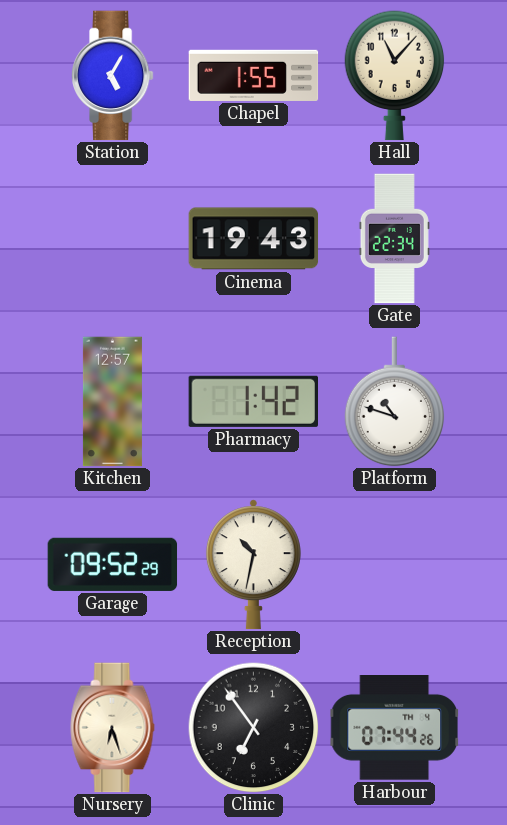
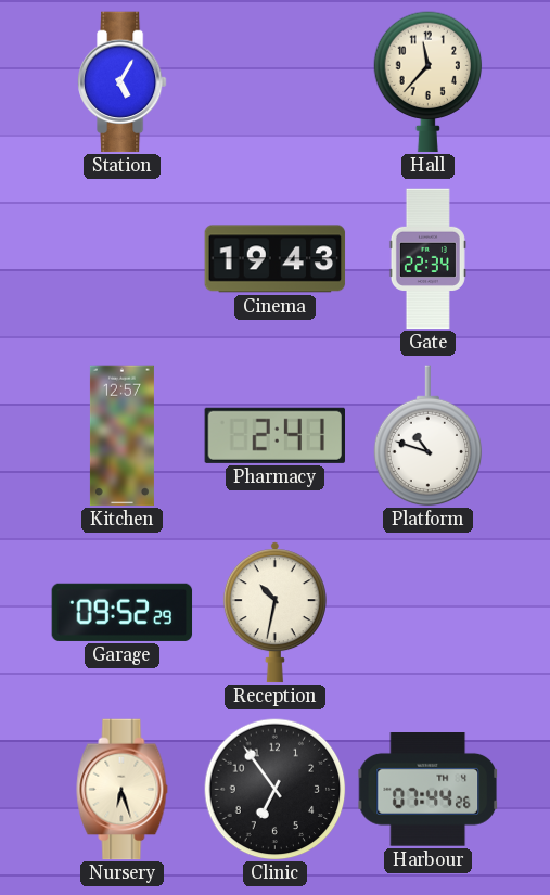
Chapel: 1:55 -> none (254, 75)
Hall: 11:07 -> 11:37 (429, 82)
Pharmacy: 1:42 -> 2:41 (274, 435)
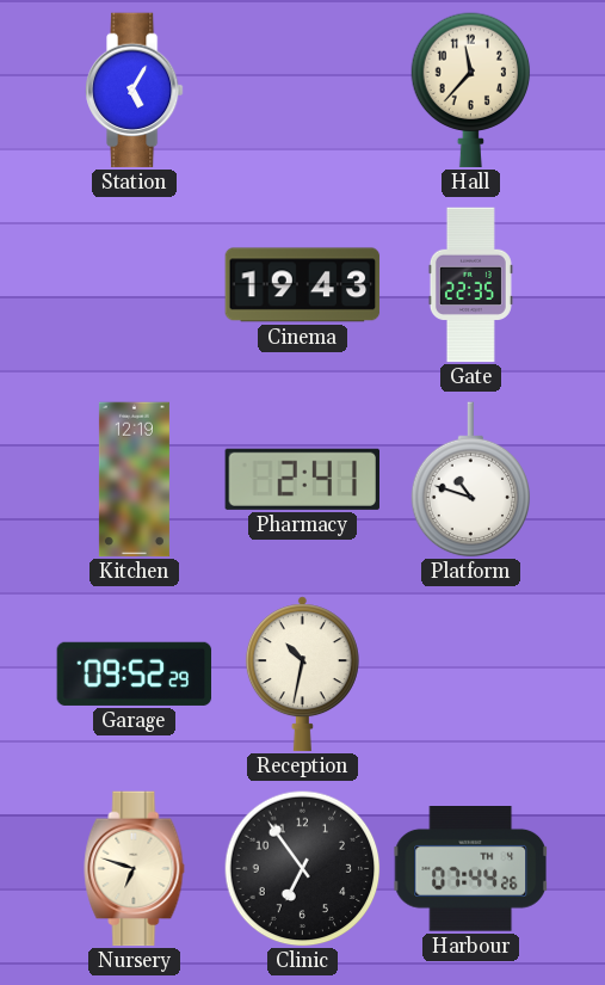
Gate: 22:34 -> 22:35 (470, 285)
Kitchen: 12:57 -> 12:19 (134, 480)
Nursery: 6:27 -> 6:48 (135, 869)
